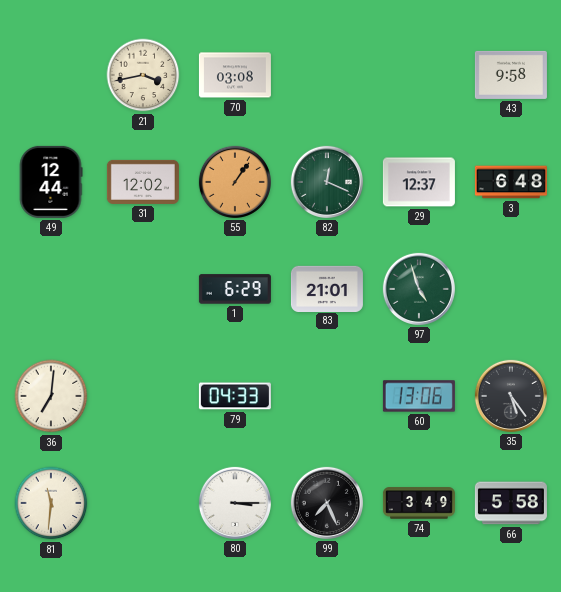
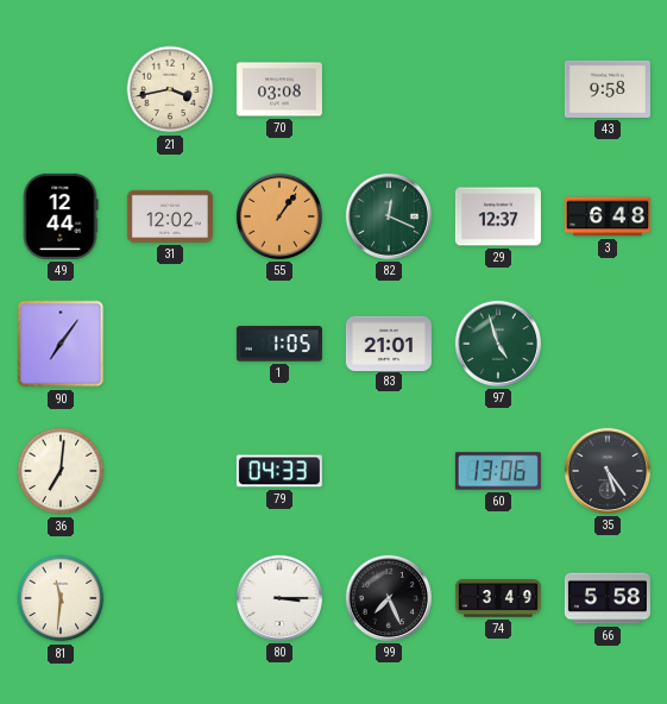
90: none -> 7:06 (61, 344)
1: 6:29 -> 1:05 (279, 344)
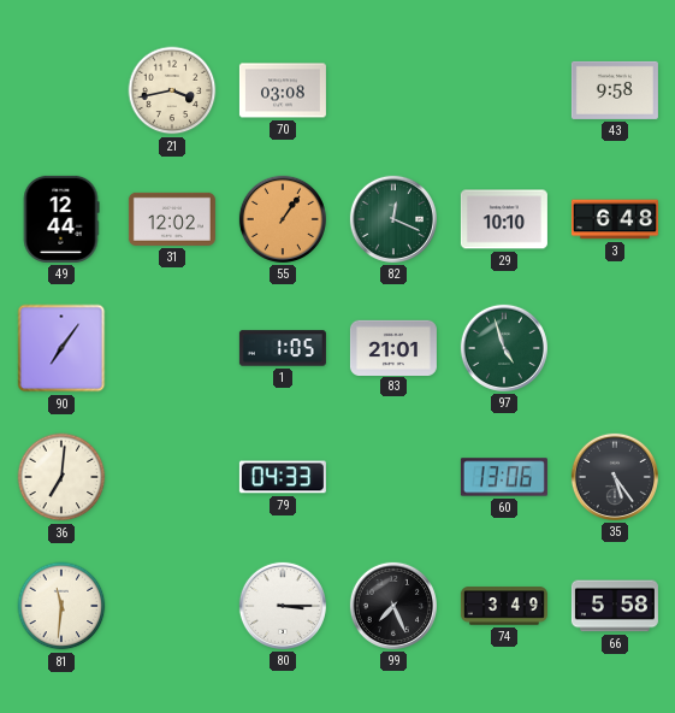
29: 12:37 -> 10:10 (504, 219)
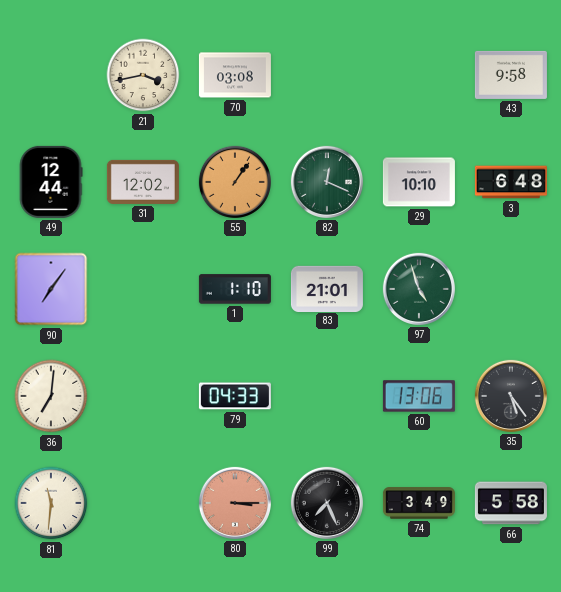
1: 1:05 -> 1:10 (235, 289)
80 dial: white -> salmon (235, 503)
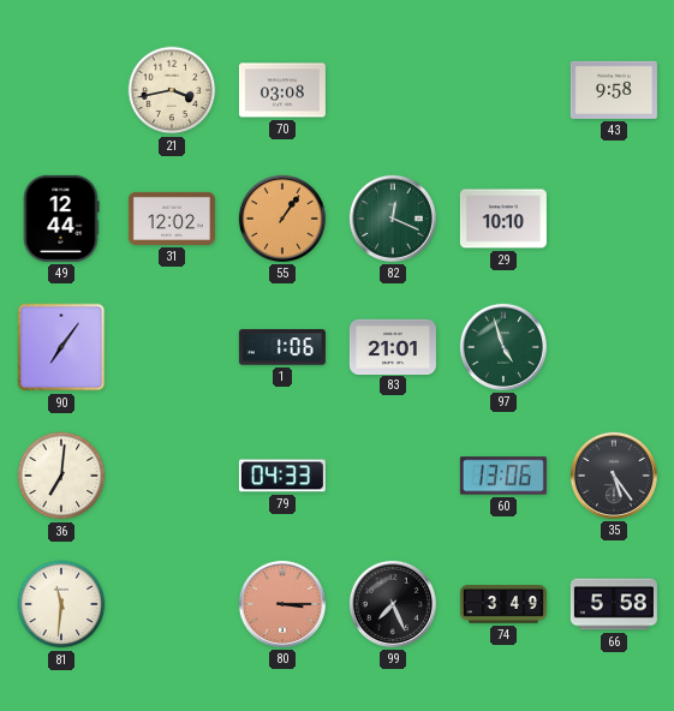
3: 6:48 -> none (511, 182)
1: 1:10 -> 1:06 (282, 347)
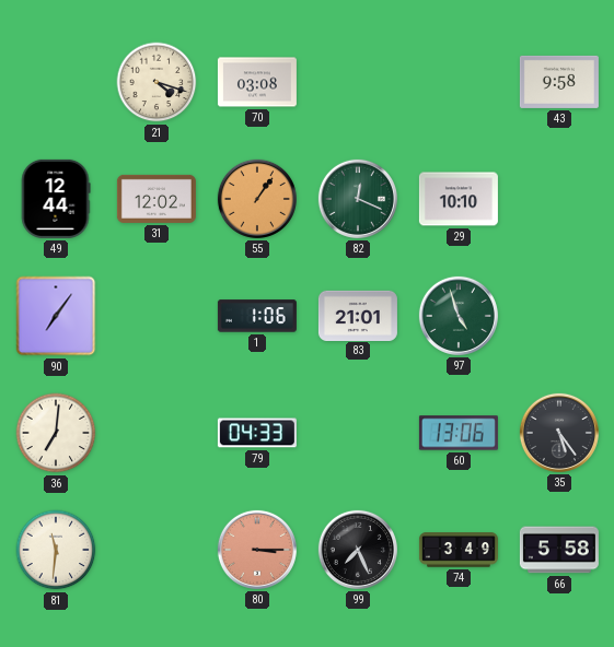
21: 3:43 -> 4:18 (157, 82)
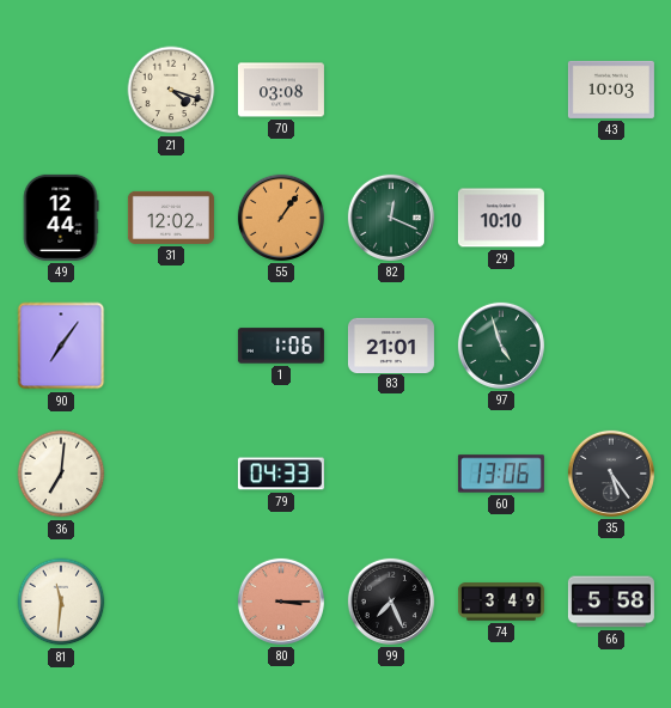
43: 9:58 -> 10:03 (611, 90)
